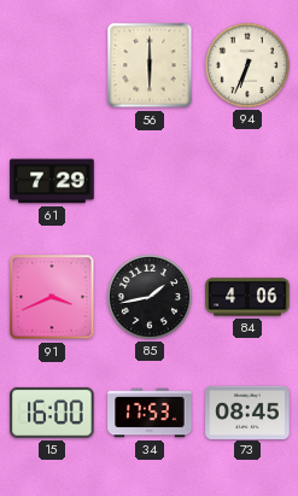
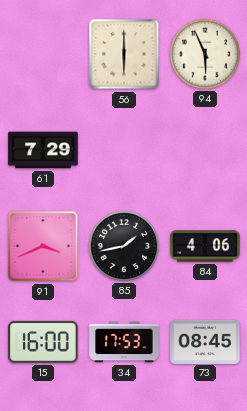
94: 6:34 -> 5:56 (205, 54)
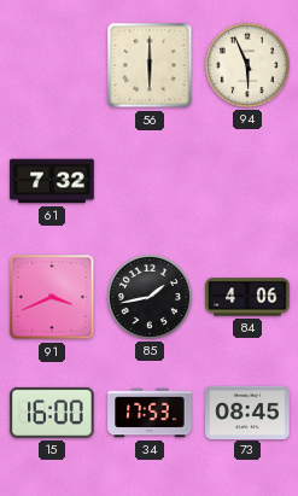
61: 7:29 -> 7:32 (52, 181)
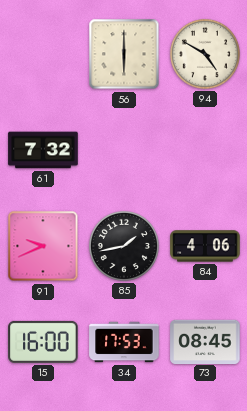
94: 5:56 -> 4:50 (205, 54)
91: 3:41 -> 9:41 (43, 246)
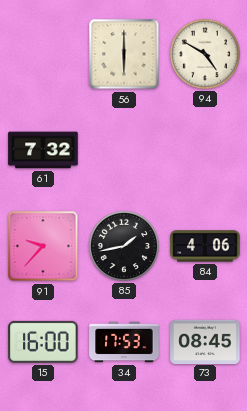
91: 9:41 -> 9:37 (43, 246)
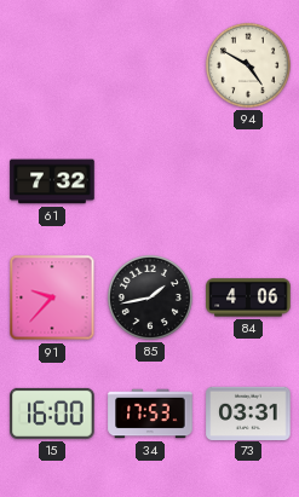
56: 6:00 -> none (124, 54)
73: 08:45 -> 03:31 (248, 412)
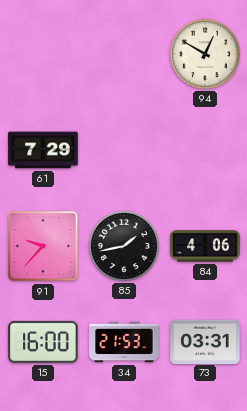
94: 4:50 -> 12:50 (205, 54)
61: 7:32 -> 7:29 (43, 150)
34: 17:53 -> 21:53 (124, 342)
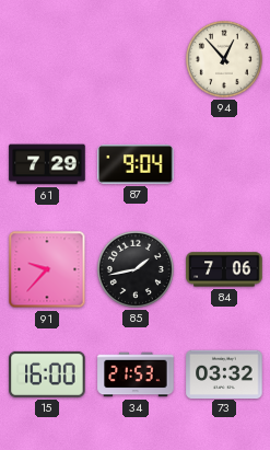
94: 12:50 -> 12:53 (224, 59)
87: none -> 9:04 (136, 164)
84: 4:06 -> 7:06 (224, 269)
73: 03:31 -> 03:32 (224, 373)
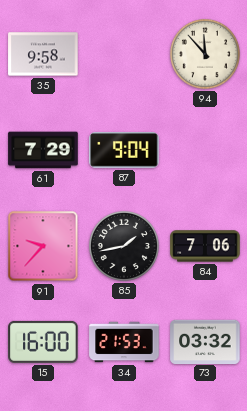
35: none -> 9:58 (43, 54)
94: 12:53 -> 11:53 (205, 54)
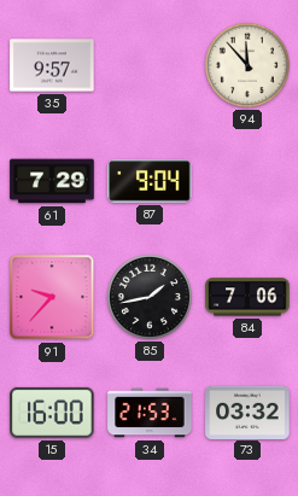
35: 9:58 -> 9:57 (52, 65)
